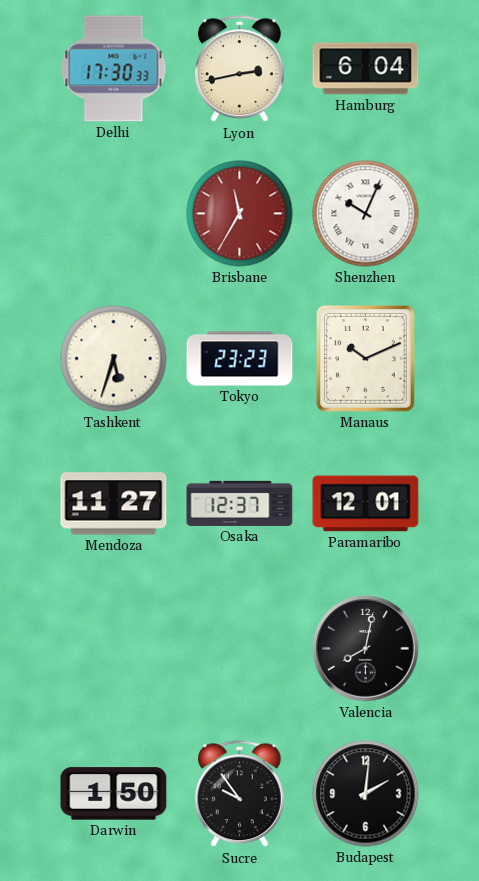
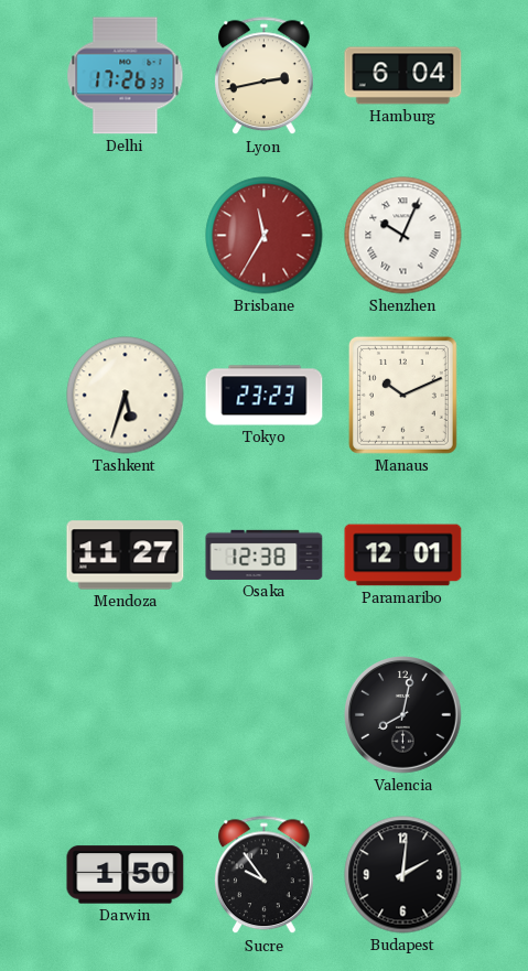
Delhi: 17:30 -> 17:26 (126, 76)
Osaka: 12:37 -> 12:38 (265, 554)
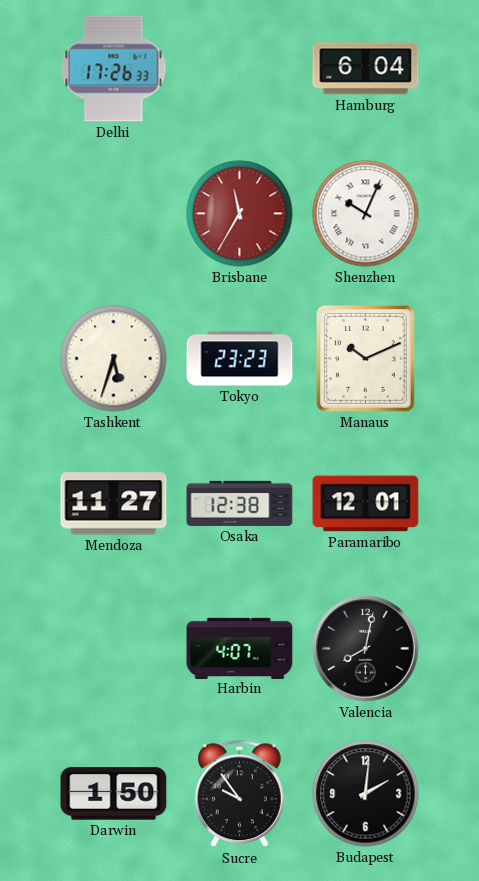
Lyon: 2:43 -> none (263, 76)
Harbin: none -> 4:07 (240, 648)
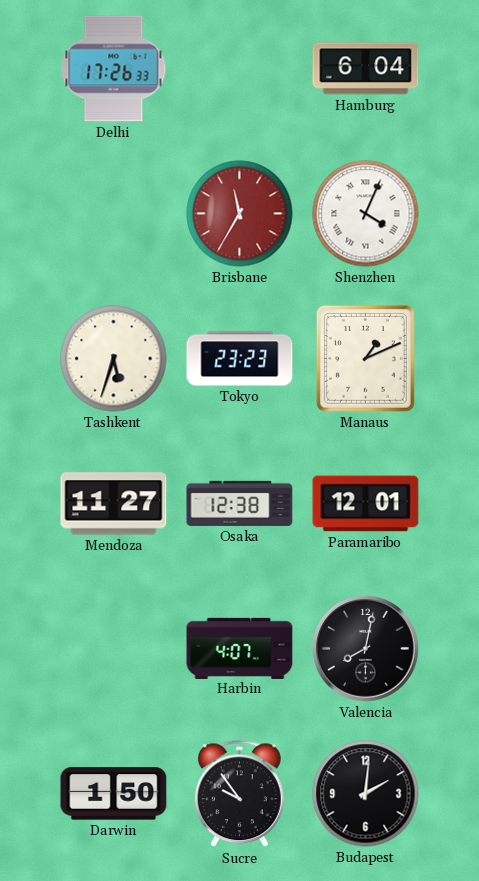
Shenzhen: 10:04 -> 4:04 (366, 214)
Manaus: 10:11 -> 1:11 (365, 358)
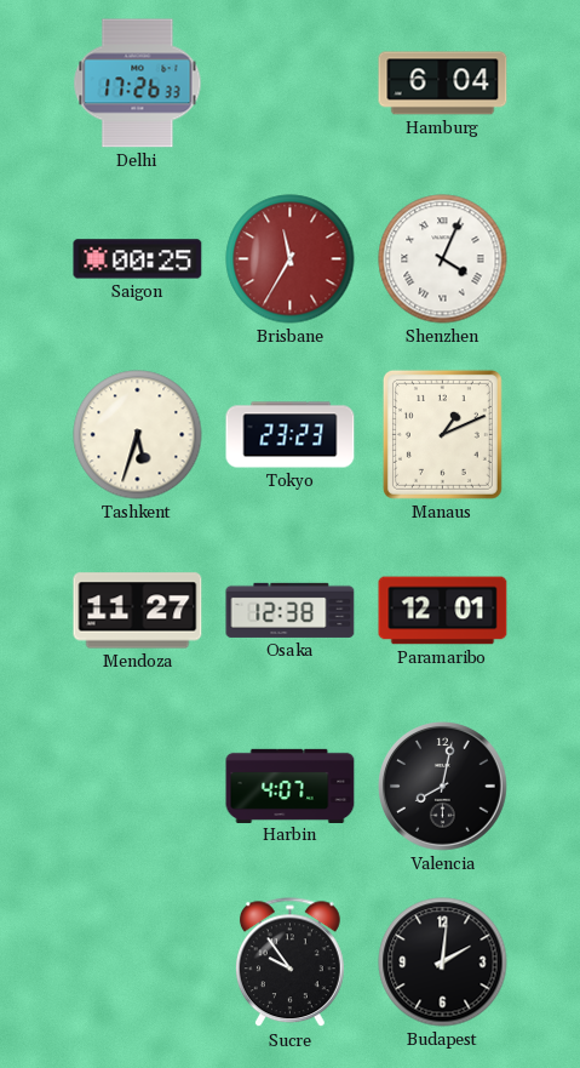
Saigon: none -> 00:25 (138, 259)
Darwin: 1:50 -> none (114, 794)
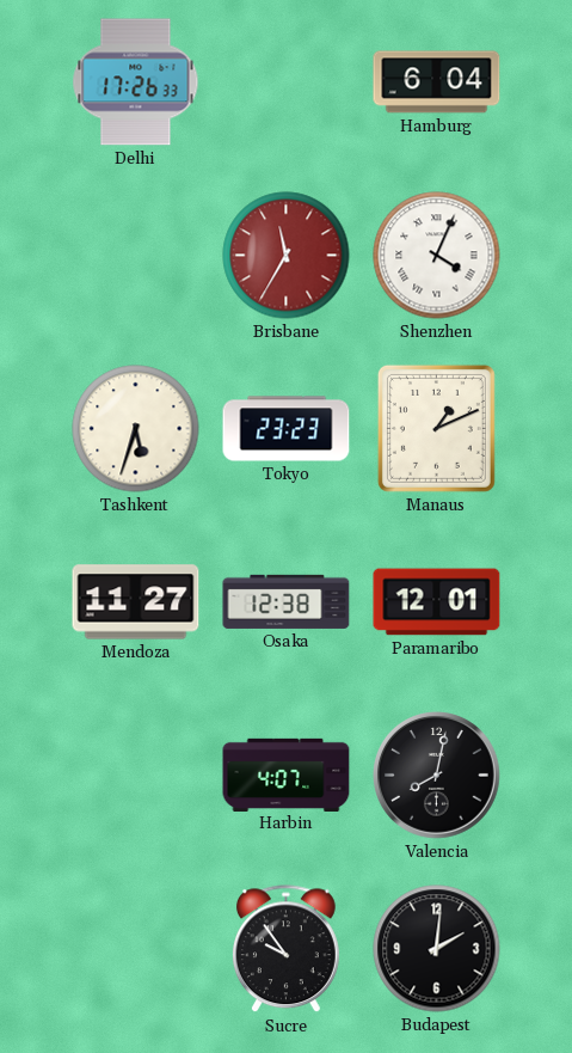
Saigon: 00:25 -> none (138, 259)
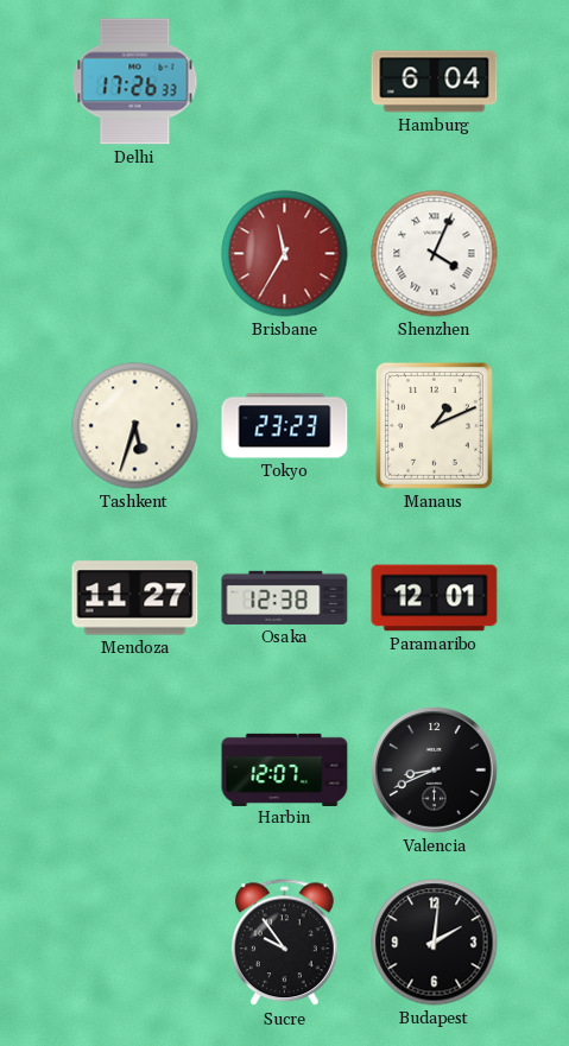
Harbin: 4:07 -> 12:07 (285, 769)
Valencia: 8:02 -> 8:41 (435, 771)
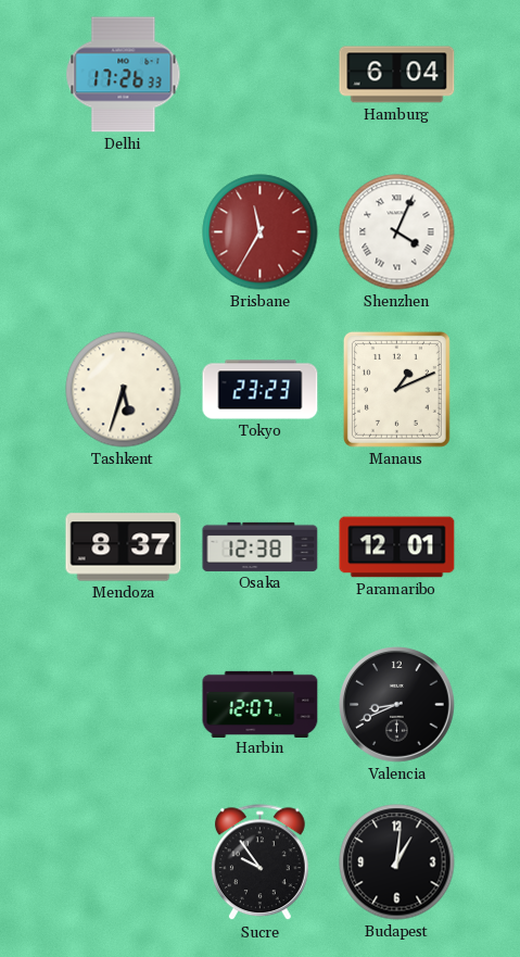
Mendoza: 11:27 -> 8:37 (124, 547)
Budapest: 2:01 -> 1:01 (397, 862)
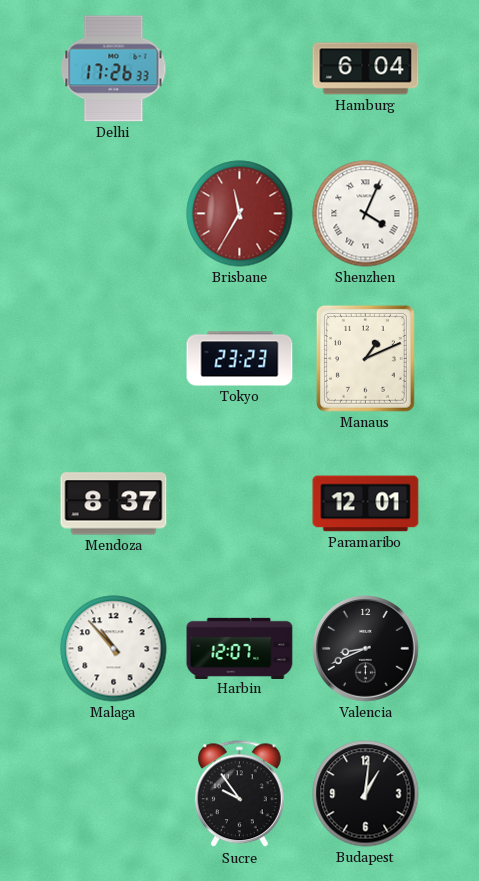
Tashkent: 5:33 -> none (124, 390)
Osaka: 12:38 -> none (261, 546)
Malaga: none -> 10:53 (114, 649)
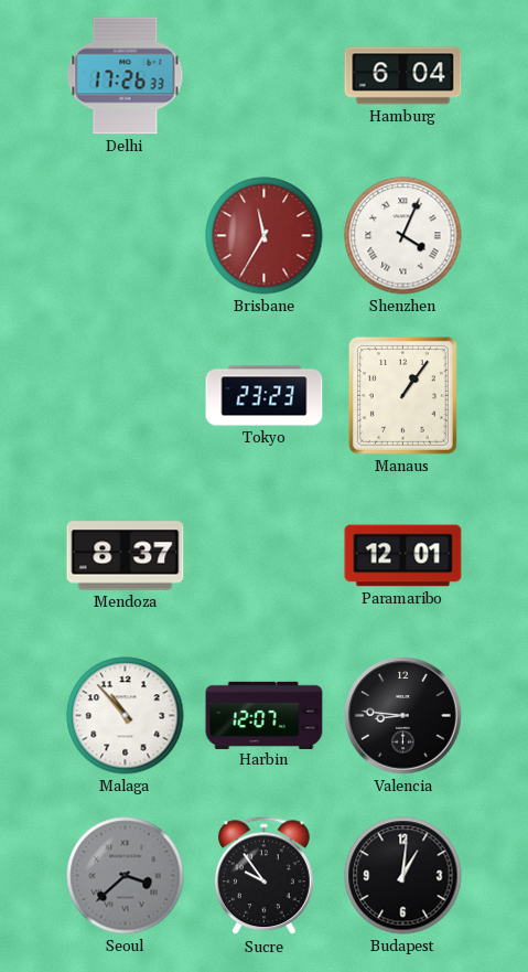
Manaus: 1:11 -> 1:06 (402, 395)
Valencia: 8:41 -> 8:46 (403, 716)
Seoul: none -> 3:38 (126, 876)
